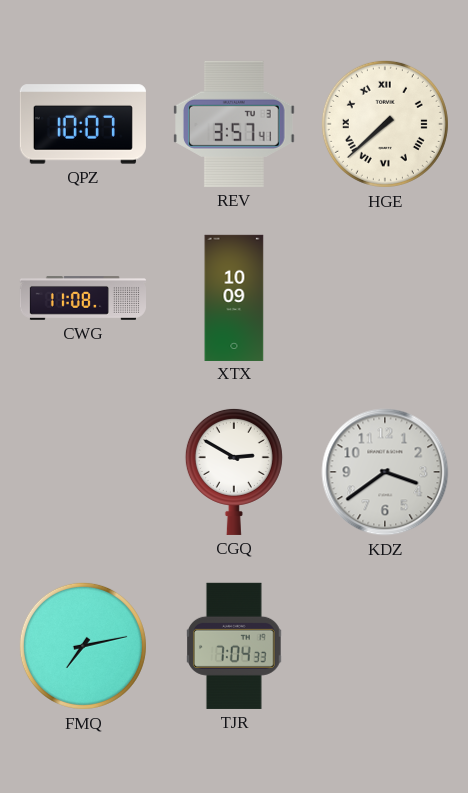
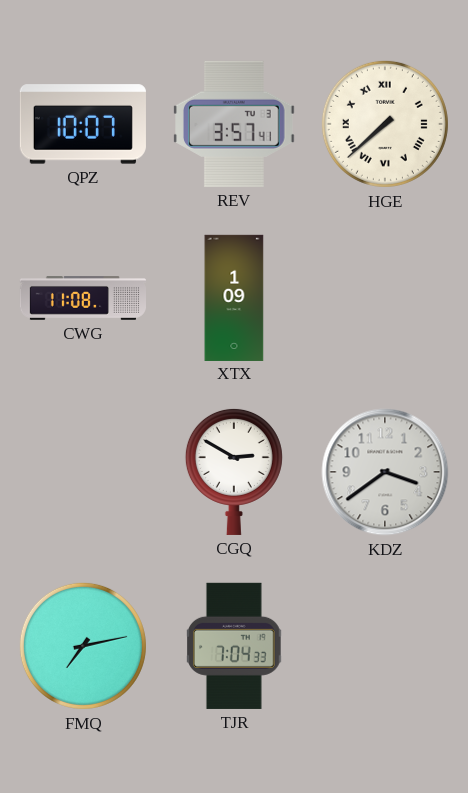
XTX: 10:09 -> 1:09 (234, 297)
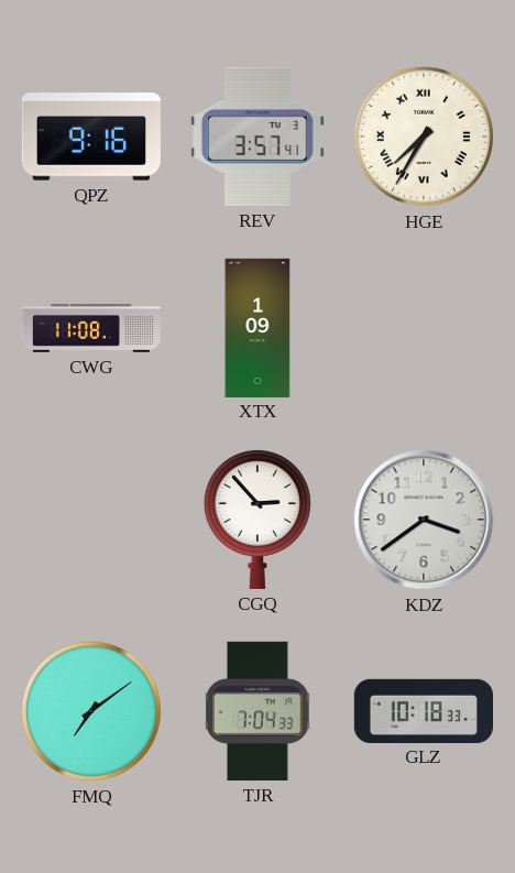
QPZ: 10:07 -> 9:16 (91, 137)
HGE: 7:38 -> 7:35 (424, 137)
CGQ: 2:50 -> 2:53 (257, 519)
FMQ: 7:13 -> 7:09 (91, 711)
GLZ: none -> 10:18 (423, 710)
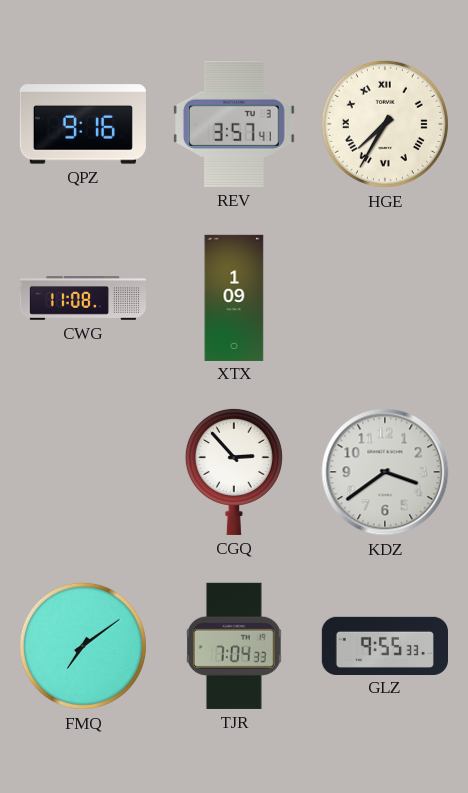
GLZ: 10:18 -> 9:55 (384, 645)
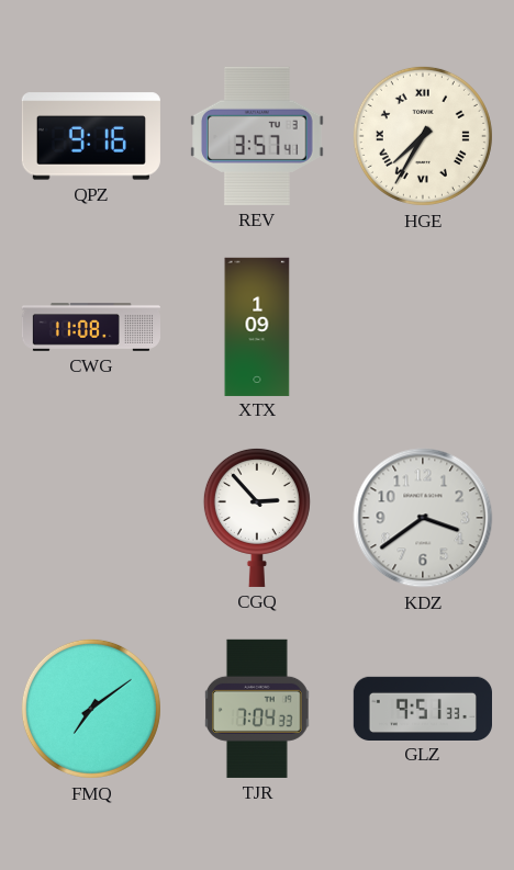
GLZ: 9:55 -> 9:51 (422, 708)
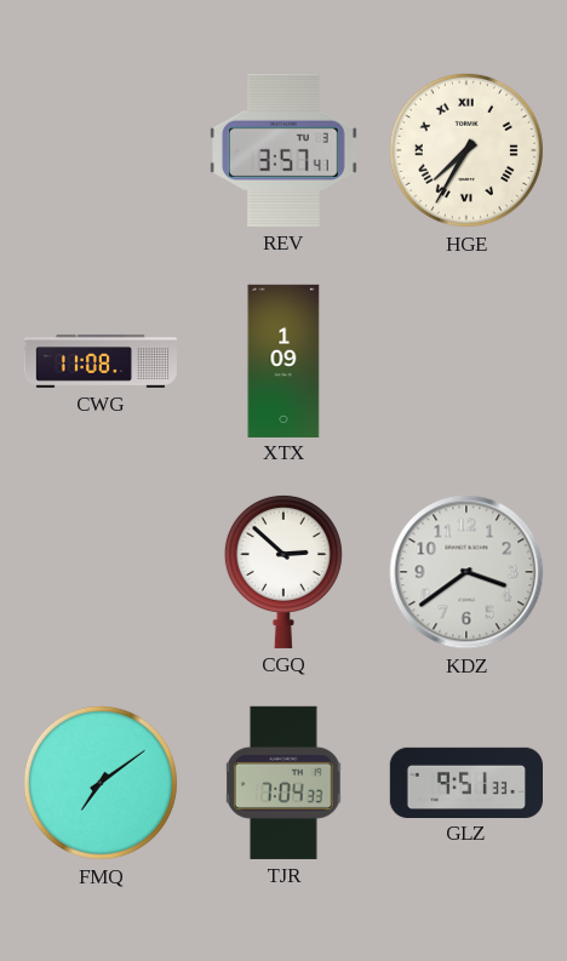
QPZ: 9:16 -> none (91, 136)
CGQ: 2:53 -> 2:52 (283, 571)
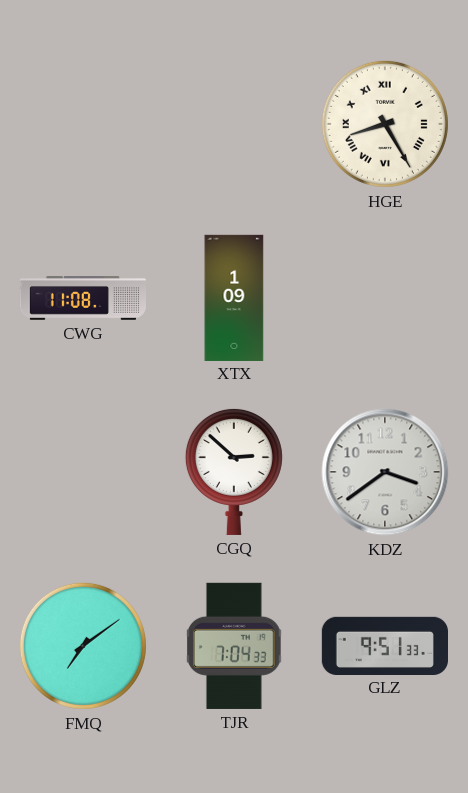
REV: 3:57 -> none (285, 150)
HGE: 7:35 -> 8:25 (385, 124)
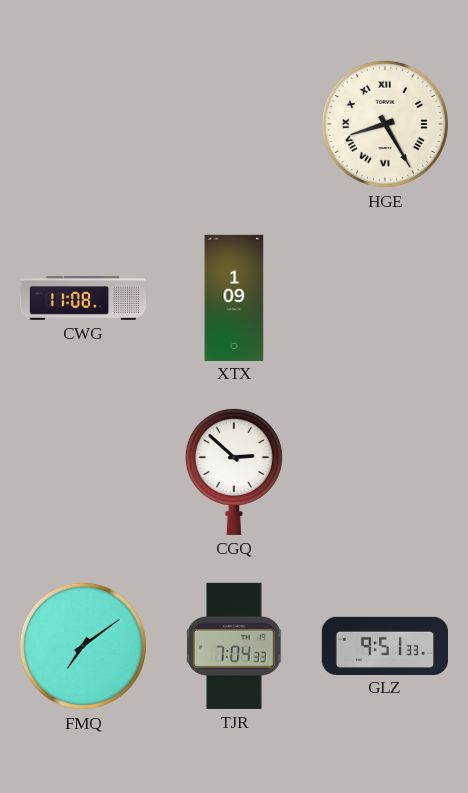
KDZ: 3:39 -> none (385, 472)
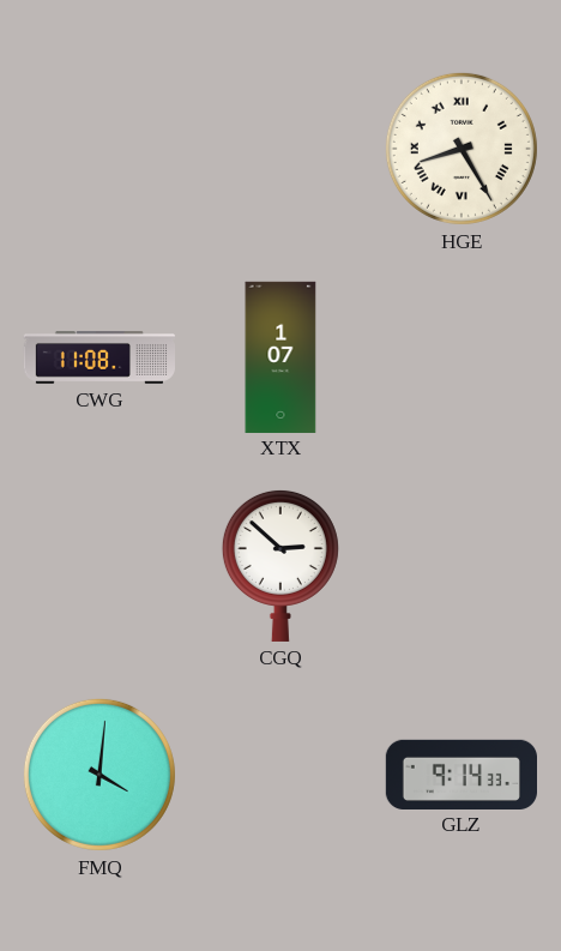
XTX: 1:09 -> 1:07 (280, 356)
FMQ: 7:09 -> 4:01 (99, 775)
TJR: 7:04 -> none (235, 646)
GLZ: 9:51 -> 9:14 (460, 774)
